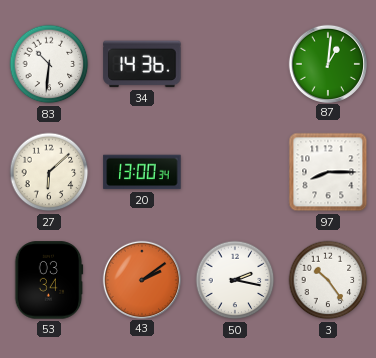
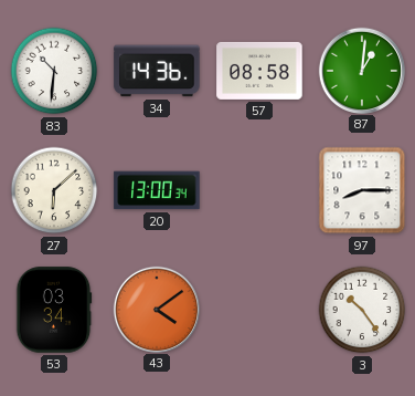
57: none -> 08:58 (259, 71)
43: 2:09 -> 4:09 (156, 309)
50: 2:17 -> none (235, 280)
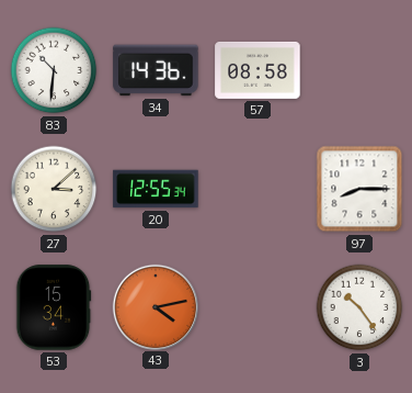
87: 1:01 -> none (361, 70)
27: 6:08 -> 3:08 (54, 189)
20: 13:00 -> 12:55 (156, 189)
53: 03:34 -> 15:34 (54, 307)
43: 4:09 -> 4:13 (154, 306)
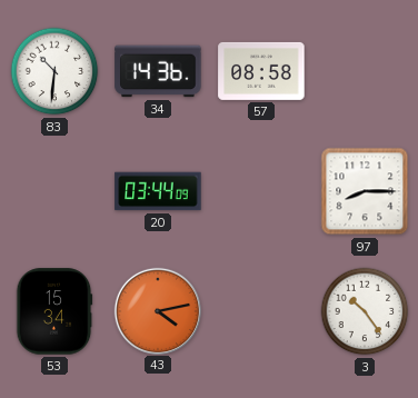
27: 3:08 -> none (54, 189)
20: 12:55 -> 03:44 (158, 191)
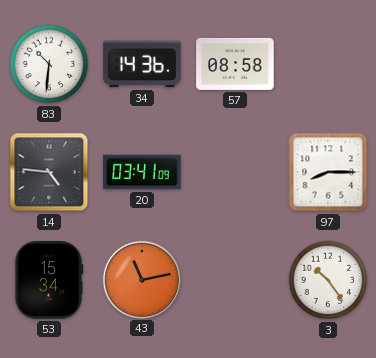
14: none -> 4:46 (49, 172)
20: 03:44 -> 03:41 (142, 172)
43: 4:13 -> 11:13 (141, 279)
